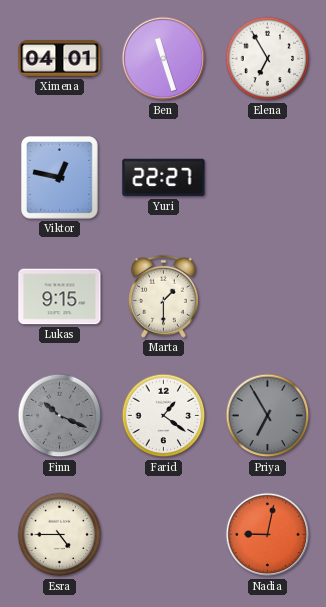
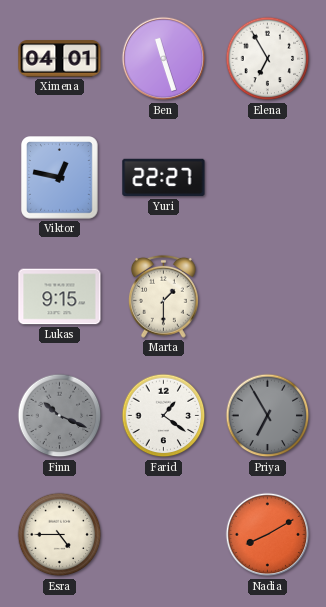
Nadia: 9:02 -> 8:10 (268, 535)
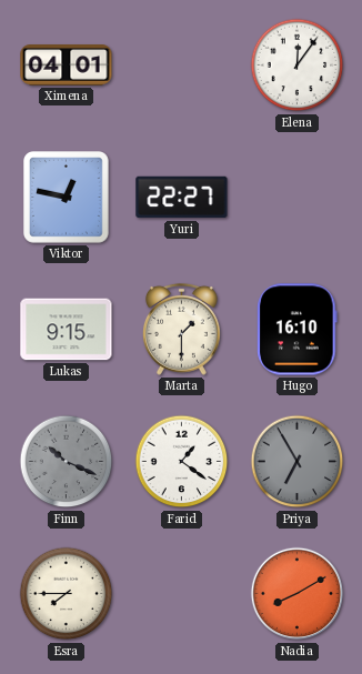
Ben: 11:27 -> none (164, 59)
Elena: 6:55 -> 12:06 (298, 66)
Hugo: none -> 16:10 (298, 330)
Esra: 4:45 -> 7:45 (67, 594)
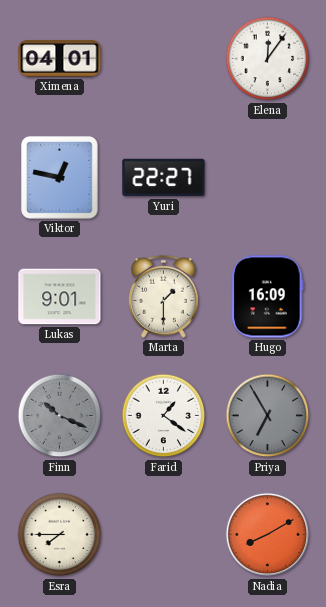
Lukas: 9:15 -> 9:01 (60, 297)
Hugo: 16:10 -> 16:09 (268, 297)
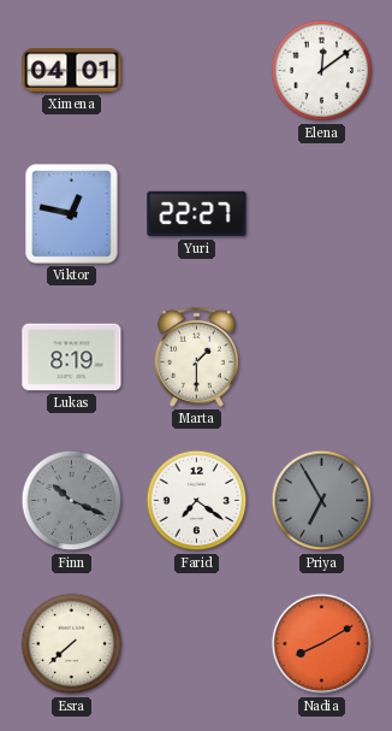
Elena: 12:06 -> 12:09 (322, 71)
Lukas: 9:01 -> 8:19 (72, 358)
Hugo: 16:09 -> none (268, 297)
Farid: 1:21 -> 7:21 (197, 501)
Esra: 7:45 -> 7:38 (72, 644)
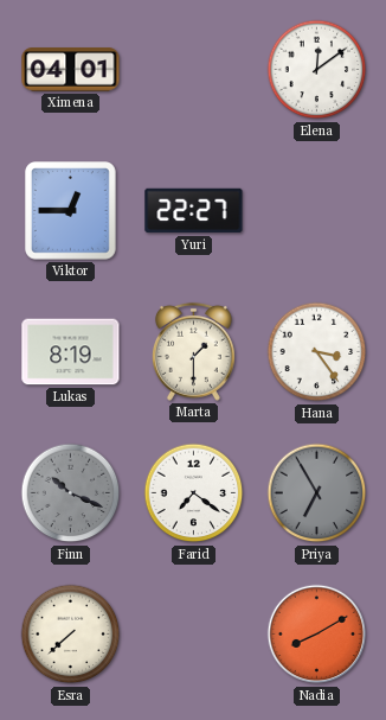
Viktor: 12:47 -> 12:45 (71, 211)
Hana: none -> 3:24 (317, 352)
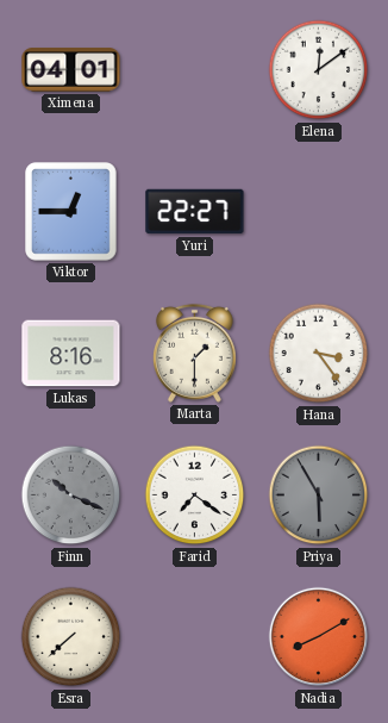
Lukas: 8:19 -> 8:16 (71, 354)
Priya: 6:55 -> 5:55 (319, 495)
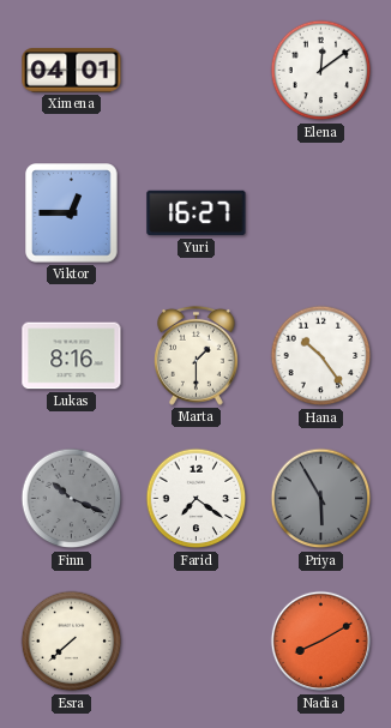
Yuri: 22:27 -> 16:27 (197, 213)
Hana: 3:24 -> 10:24 (321, 356)
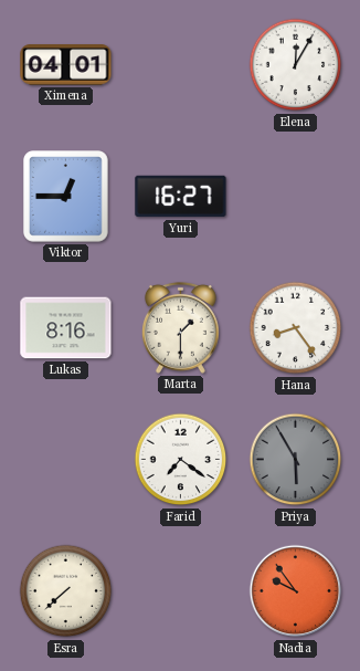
Elena: 12:09 -> 12:05 (296, 65)
Hana: 10:24 -> 8:24 (296, 328)
Finn: 10:19 -> none (72, 499)
Nadia: 8:10 -> 9:54 (296, 591)
